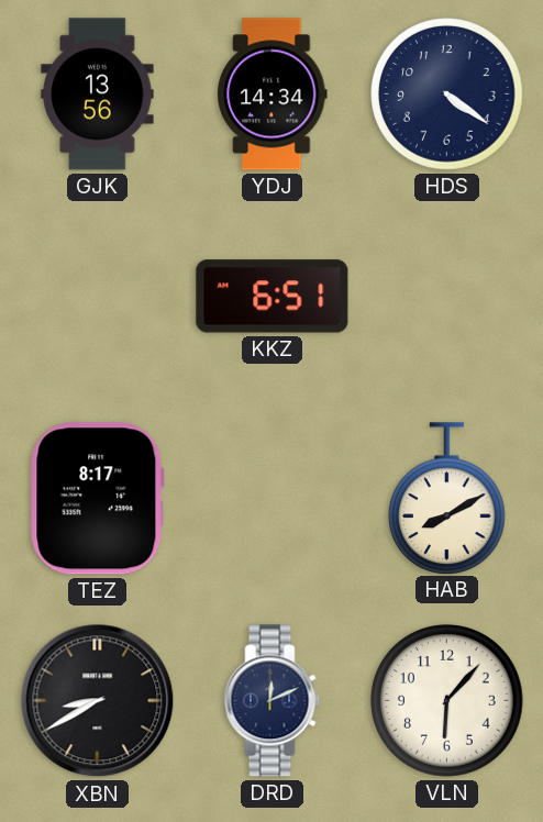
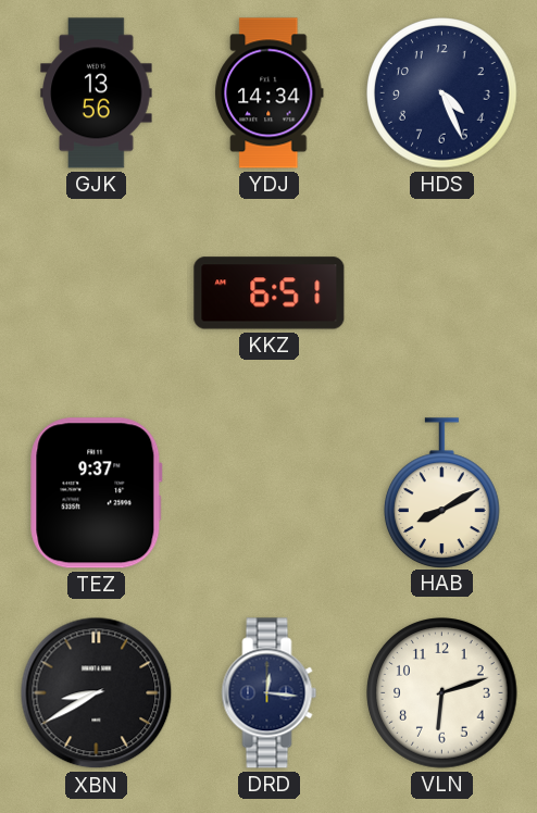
HDS: 4:21 -> 4:26 (442, 93)
TEZ: 8:17 -> 9:37 (97, 493)
DRD: 12:11 -> 12:16 (270, 693)
VLN: 6:07 -> 6:12 (442, 693)
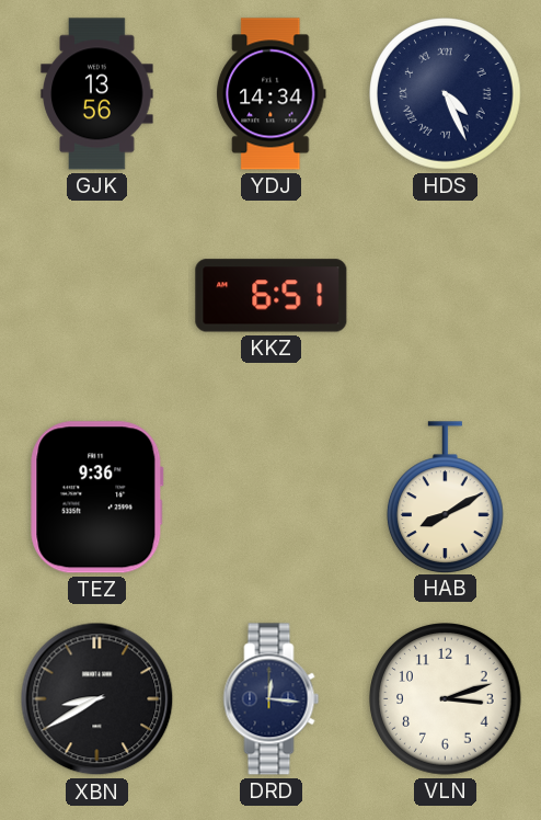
HDS numerals: Arabic -> Roman (446, 94)
TEZ: 9:37 -> 9:36 (97, 498)
VLN: 6:12 -> 3:12 (446, 699)
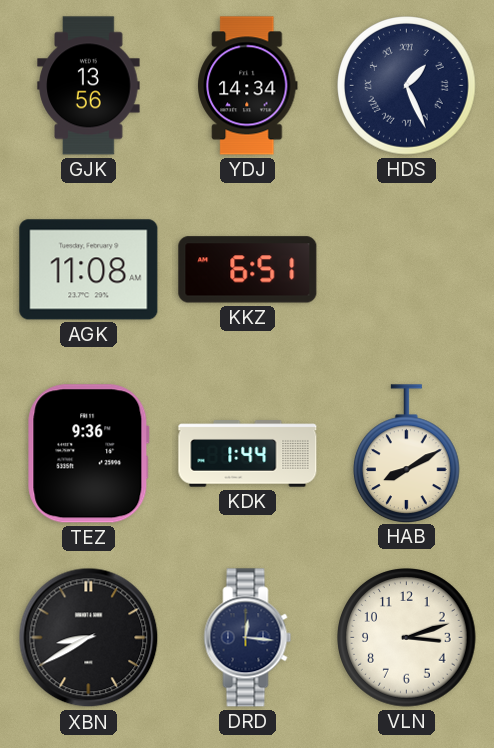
HDS: 4:26 -> 1:26 (407, 86)
AGK: none -> 11:08 (89, 270)
KDK: none -> 1:44 (248, 454)
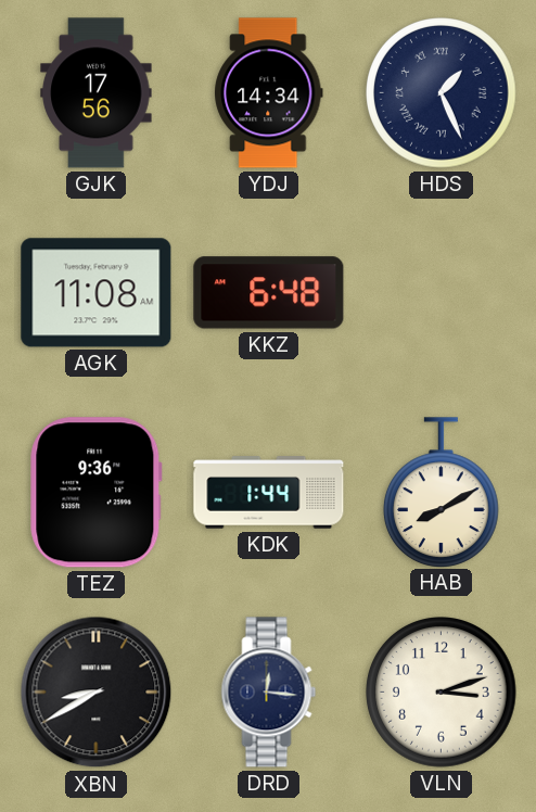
GJK: 13:56 -> 17:56 (97, 93)
KKZ: 6:51 -> 6:48 (269, 293)
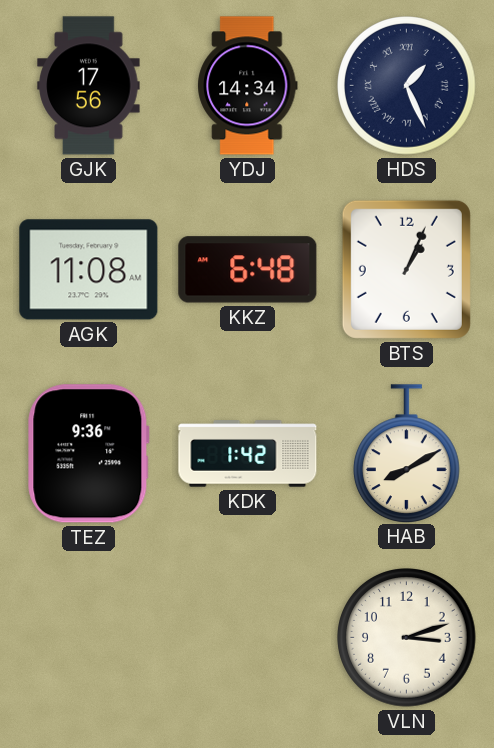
BTS: none -> 1:04 (406, 269)
KDK: 1:44 -> 1:42 (248, 454)
XBN: 8:40 -> none (97, 693)
DRD: 12:16 -> none (269, 693)
